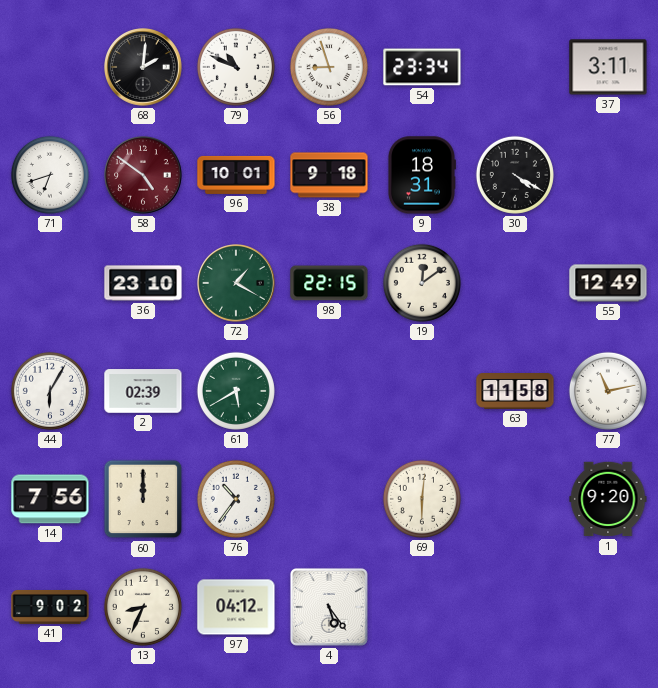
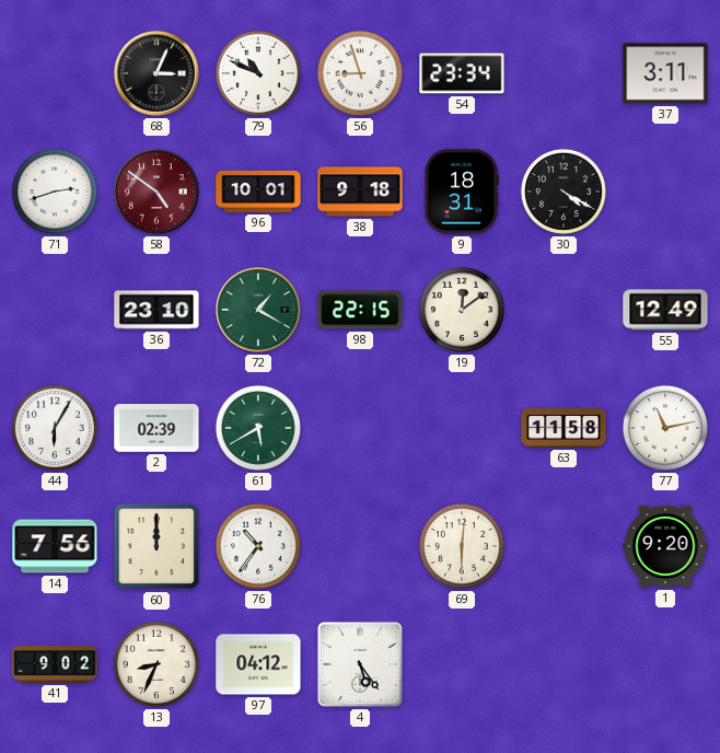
68: 2:01 -> 3:04 (158, 74)
71: 6:42 -> 2:42 (55, 192)
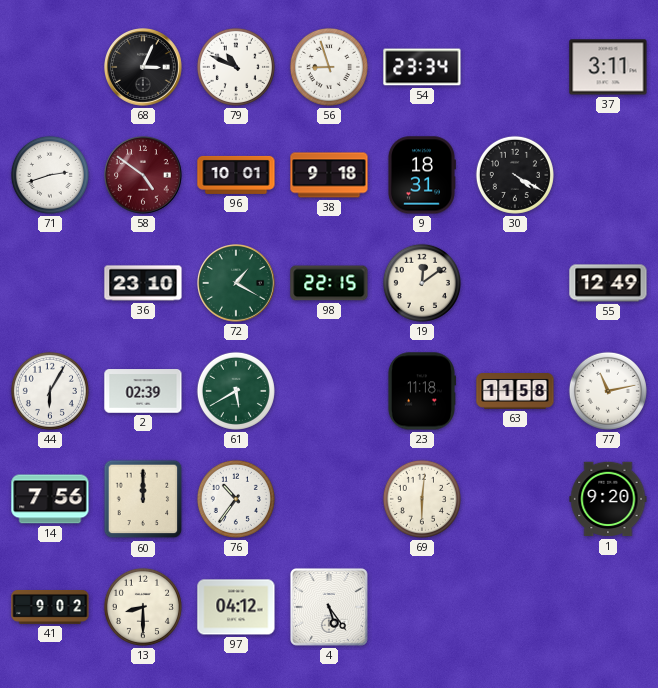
23: none -> 11:18 (421, 391)
13: 8:34 -> 8:30 (143, 607)
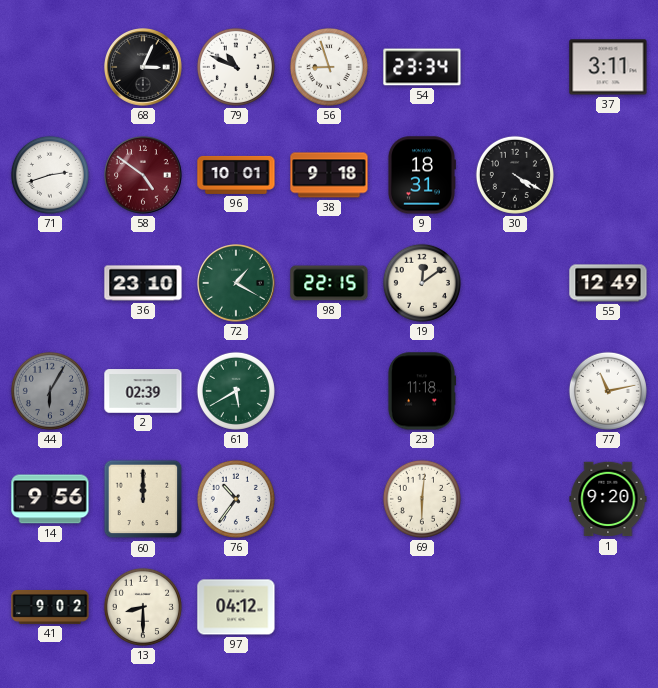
44 dial: white -> grey (50, 391)
63: 11:58 -> none (515, 392)
14: 7:56 -> 9:56 (50, 499)
4: 5:24 -> none (329, 607)
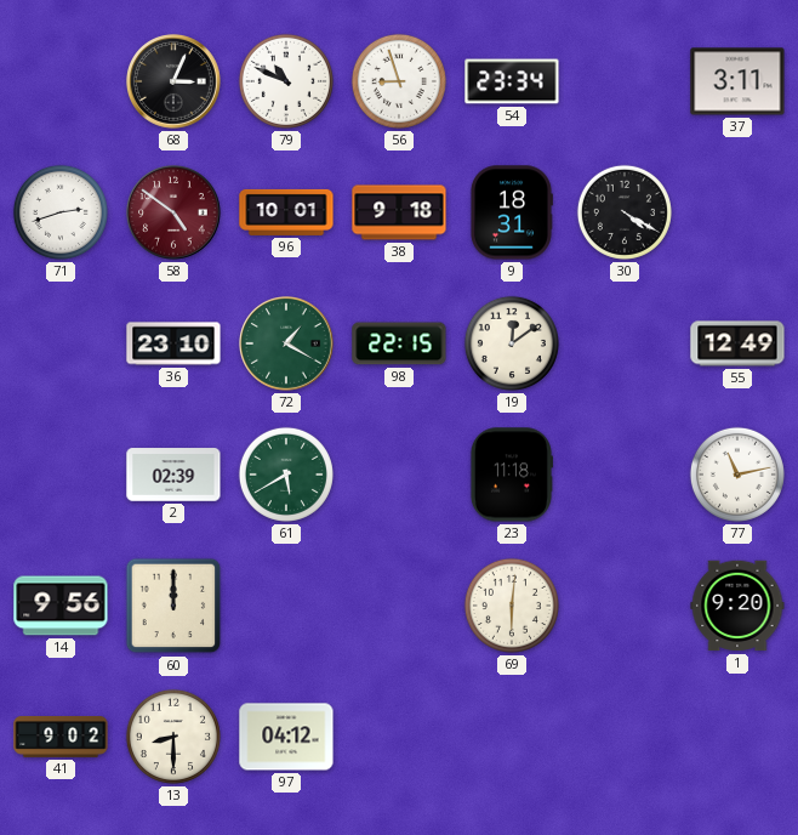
44: 6:05 -> none (50, 391)
76: 10:36 -> none (236, 499)
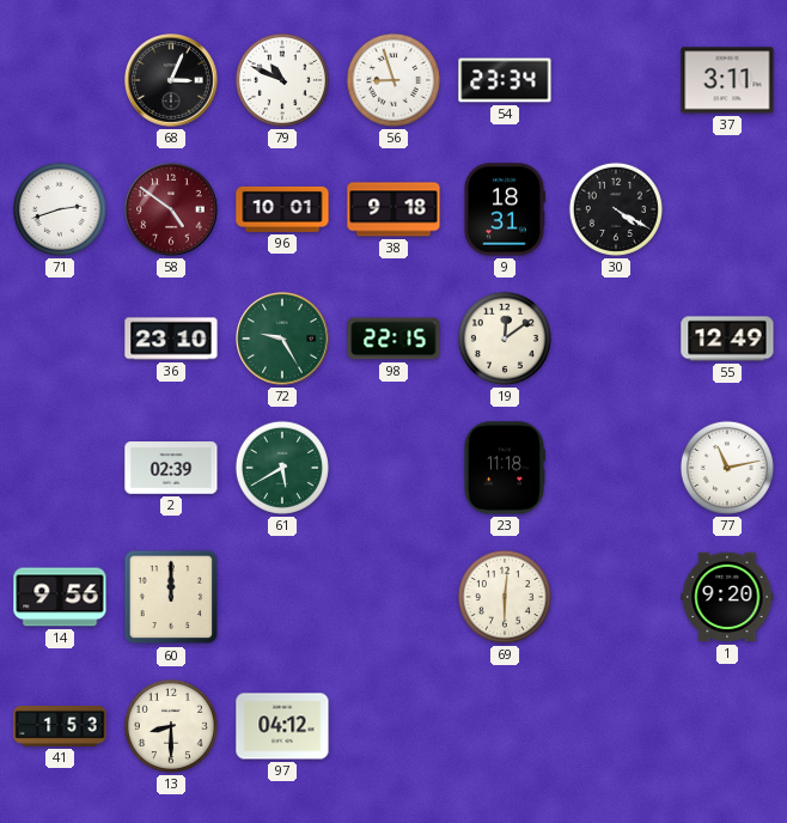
72: 1:20 -> 9:25 (283, 340)
41: 9:02 -> 1:53 (60, 727)
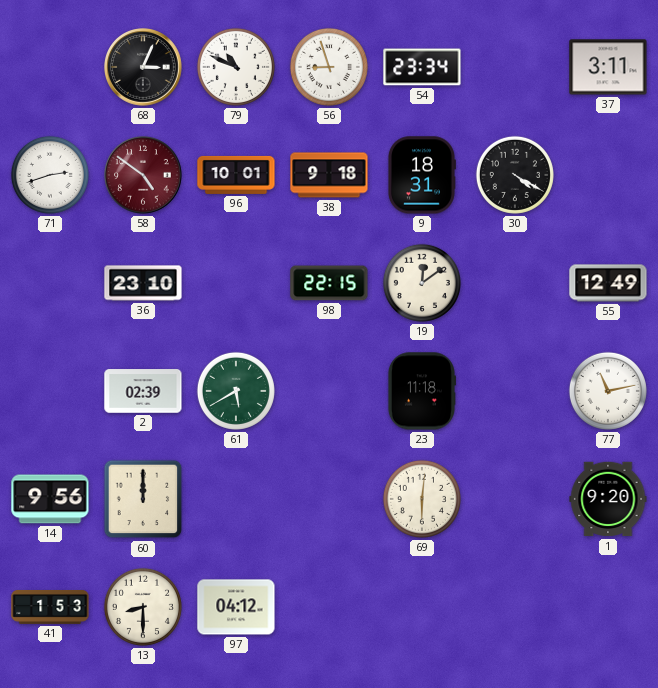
72: 9:25 -> none (283, 340)
